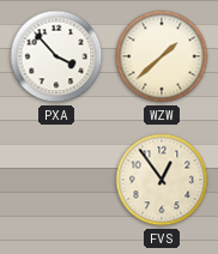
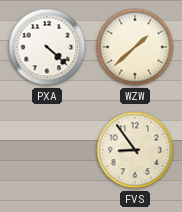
PXA: 3:53 -> 4:22 (47, 47)
FVS: 12:54 -> 8:54 (135, 150)
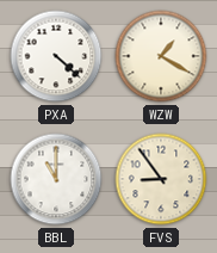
WZW: 1:38 -> 1:20 (161, 56)
BBL: none -> 11:00 (56, 179)
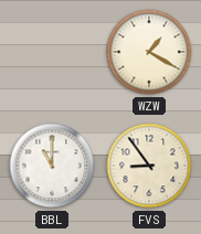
PXA: 4:22 -> none (56, 56)
